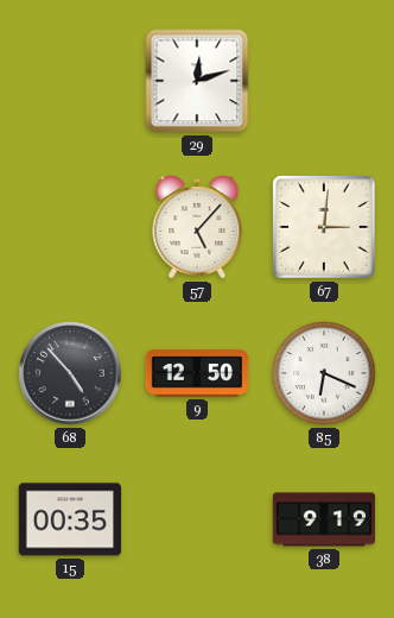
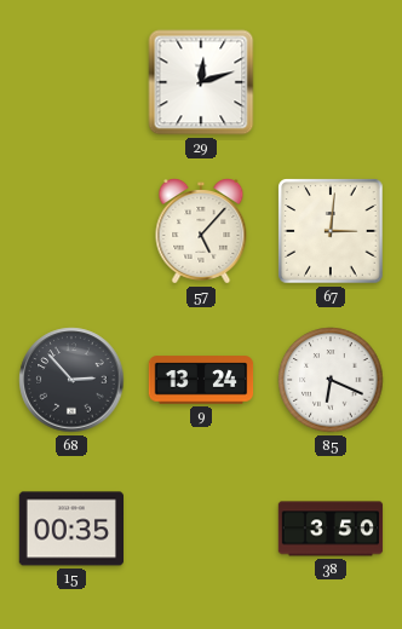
68: 4:53 -> 2:53 (71, 380)
9: 12:50 -> 13:24 (201, 380)
38: 9:19 -> 3:50 (331, 529)
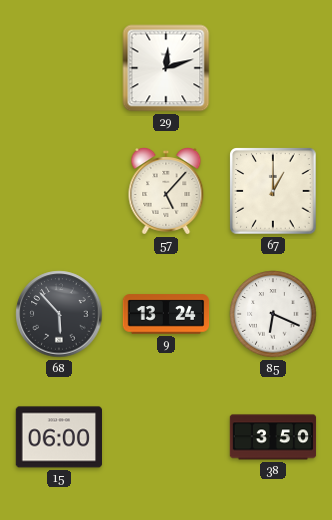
67: 3:01 -> 1:00 (273, 191)
68: 2:53 -> 5:53 (59, 314)
15: 00:35 -> 06:00 (59, 437)
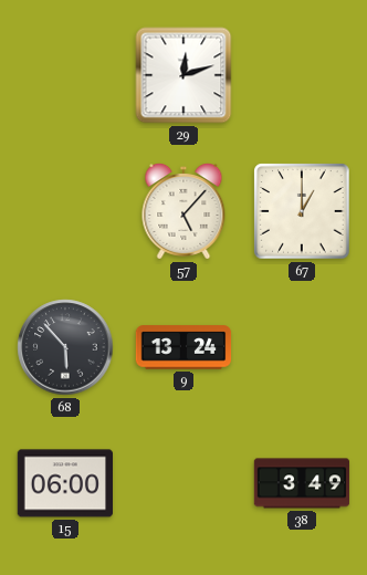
85: 6:19 -> none (273, 314)
38: 3:50 -> 3:49 (302, 483)
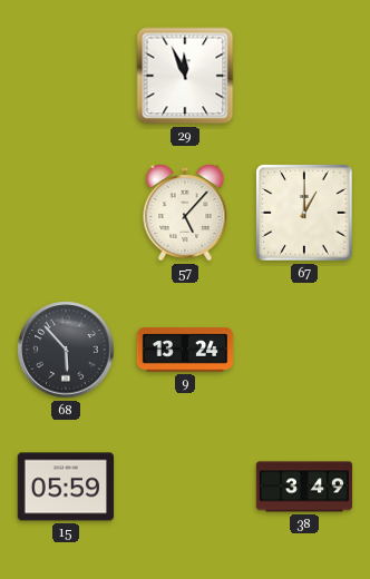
29: 12:12 -> 11:56 (185, 76)
15: 06:00 -> 05:59 (66, 487)
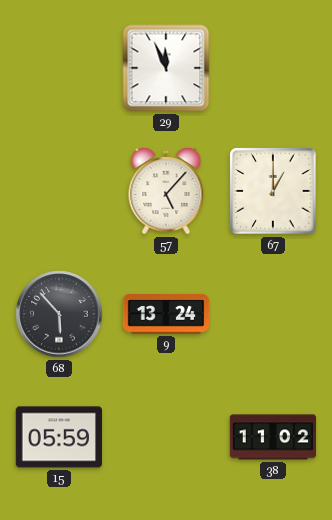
38: 3:49 -> 11:02 (273, 437)
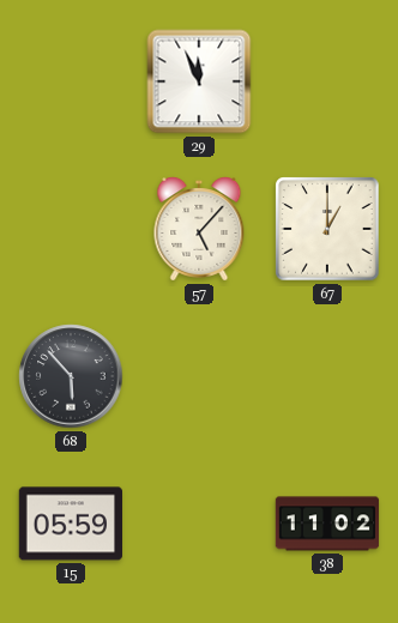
9: 13:24 -> none (166, 314)
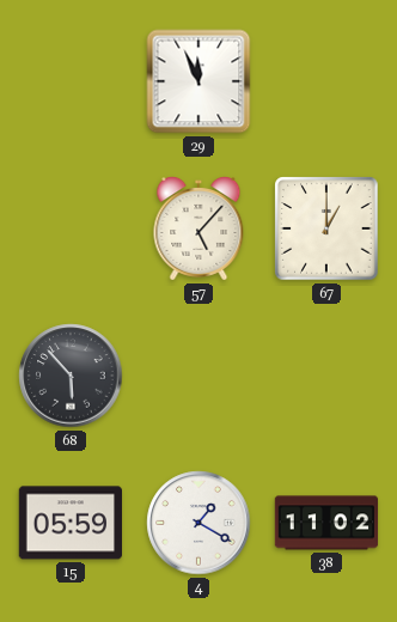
4: none -> 1:20 (198, 523)
